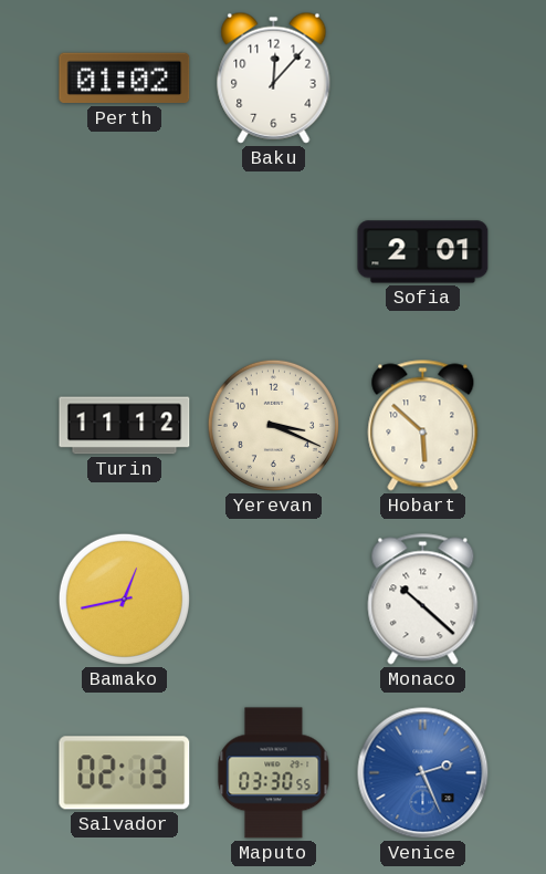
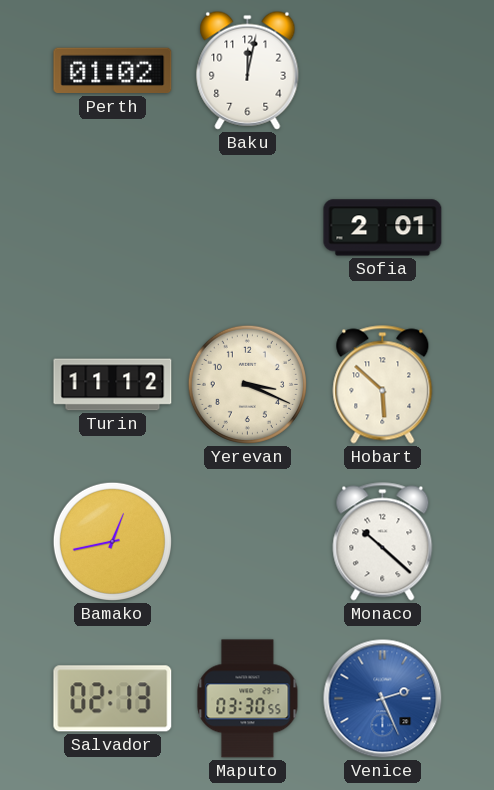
Baku: 12:07 -> 12:02 (248, 70)
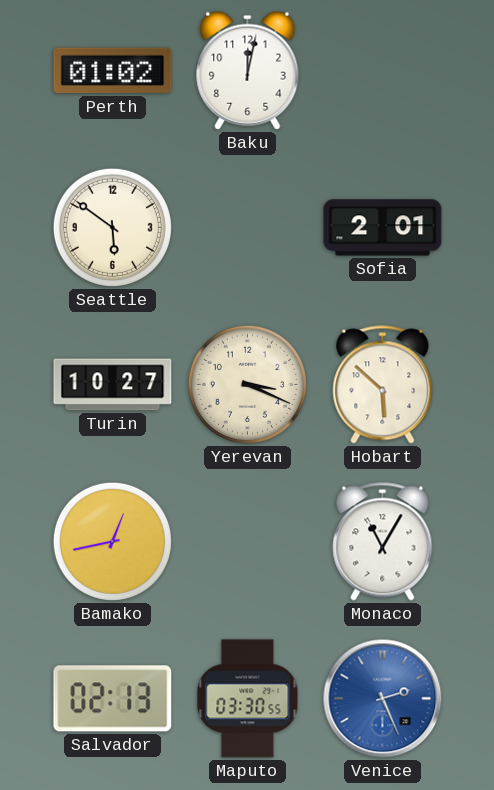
Seattle: none -> 5:51 (112, 227)
Turin: 11:12 -> 10:27 (113, 385)
Monaco: 10:22 -> 11:05 (383, 542)
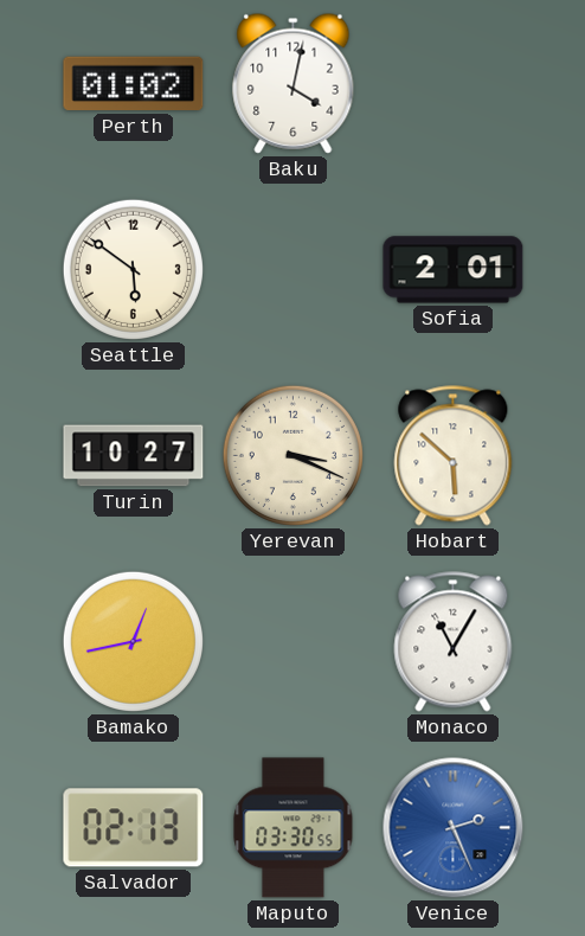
Baku: 12:02 -> 4:02 (294, 83)
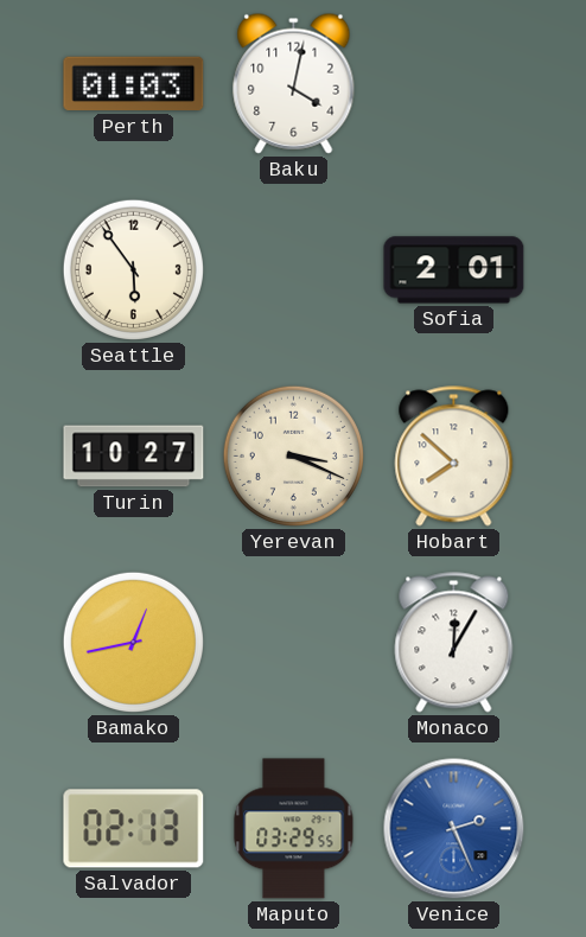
Perth: 01:02 -> 01:03 (134, 84)
Seattle: 5:51 -> 5:54 (133, 269)
Hobart: 5:52 -> 7:52 (454, 457)
Monaco: 11:05 -> 12:05 (454, 643)
Maputo: 03:30 -> 03:29 (294, 829)
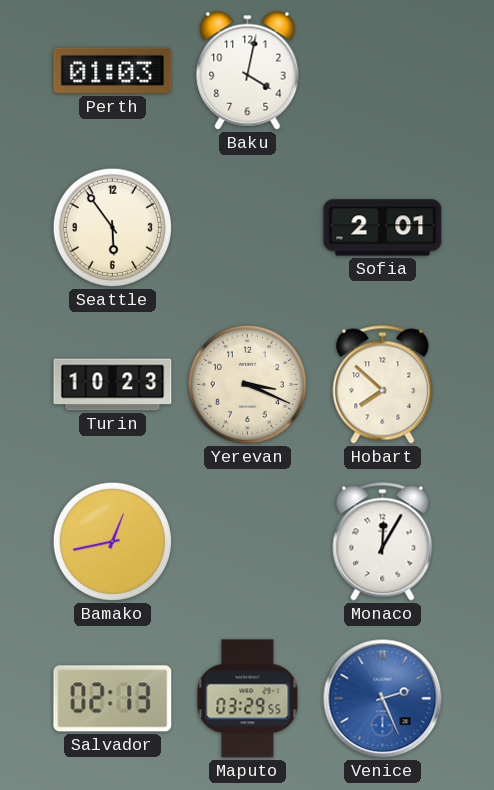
Turin: 10:27 -> 10:23 (113, 385)
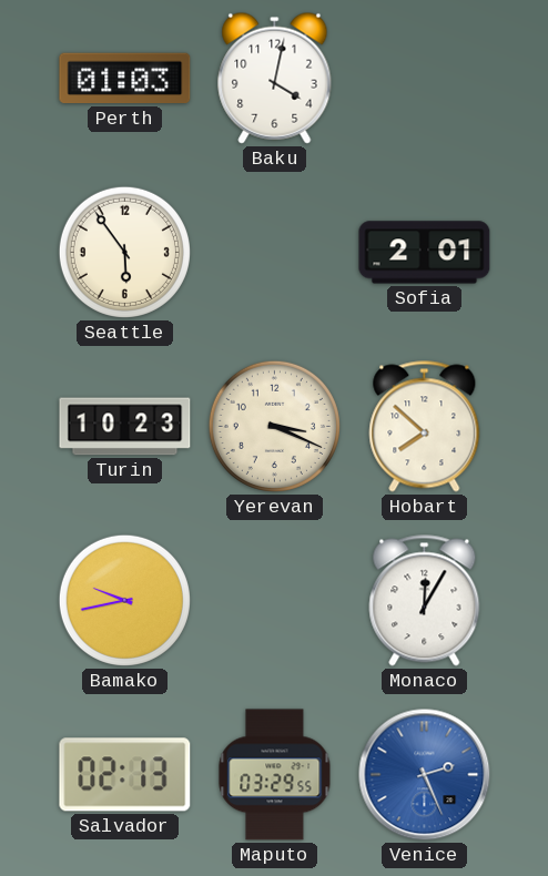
Bamako: 12:43 -> 9:43 (124, 600)
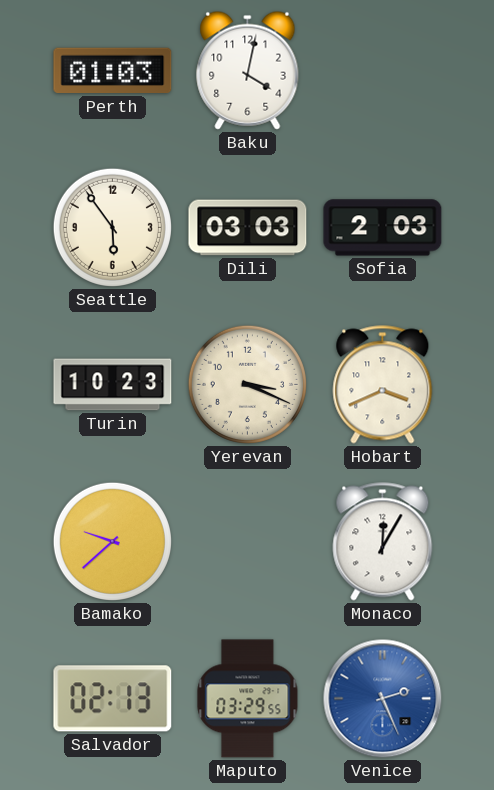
Dili: none -> 03:03 (248, 228)
Sofia: 2:01 -> 2:03 (383, 228)
Hobart: 7:52 -> 3:41 (383, 385)
Bamako: 9:43 -> 9:38 (112, 541)
